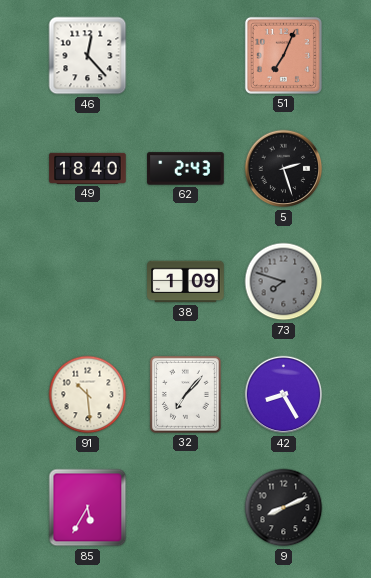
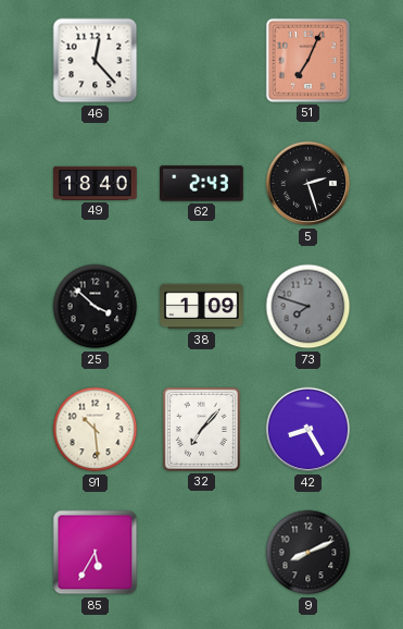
25: none -> 3:52 (96, 307)
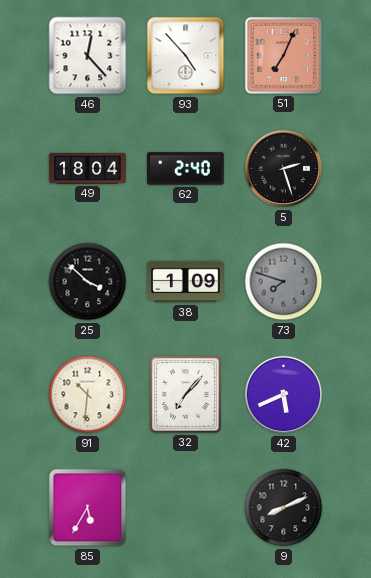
93: none -> 4:53 (186, 56)
49: 18:40 -> 18:04 (88, 168)
62: 2:43 -> 2:40 (186, 169)
91: 10:29 -> 10:31 (88, 395)
42: 8:25 -> 5:41 (284, 395)
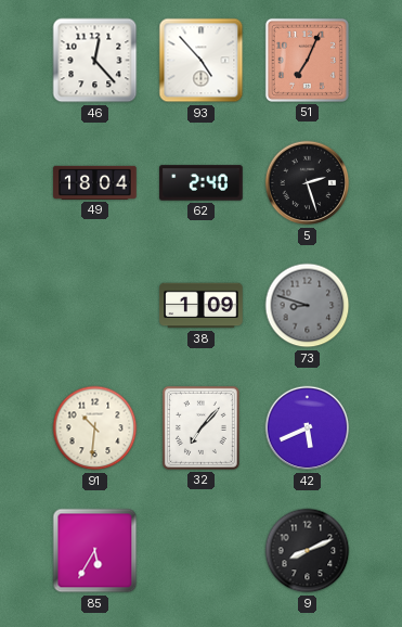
25: 3:52 -> none (88, 282)
73: 7:48 -> 8:48 (308, 306)
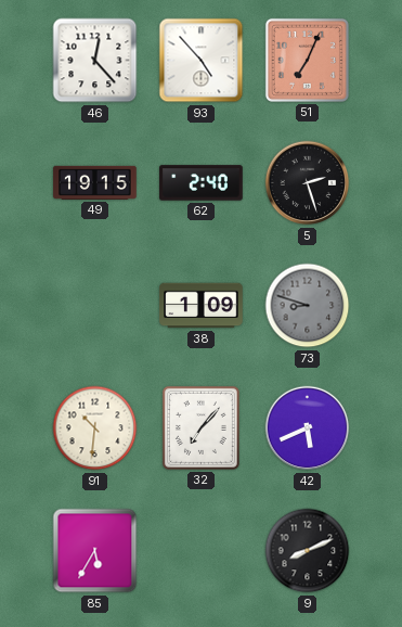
49: 18:04 -> 19:15 (95, 182)
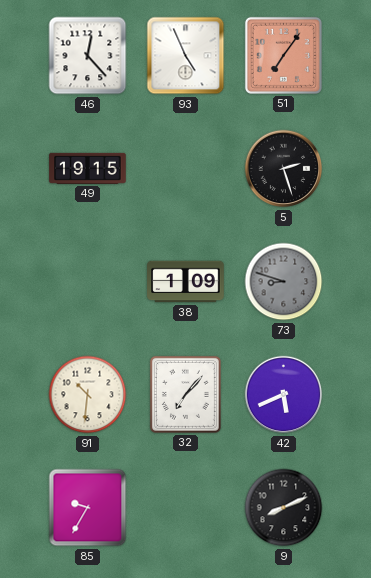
93: 4:53 -> 4:56 (186, 56)
51: 7:04 -> 7:06 (283, 55)
62: 2:40 -> none (202, 183)
85: 5:35 -> 9:35 (88, 508)
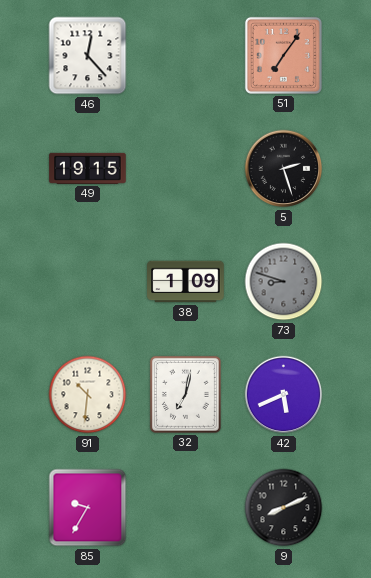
93: 4:56 -> none (186, 56)
32: 7:07 -> 7:02 (185, 394)
